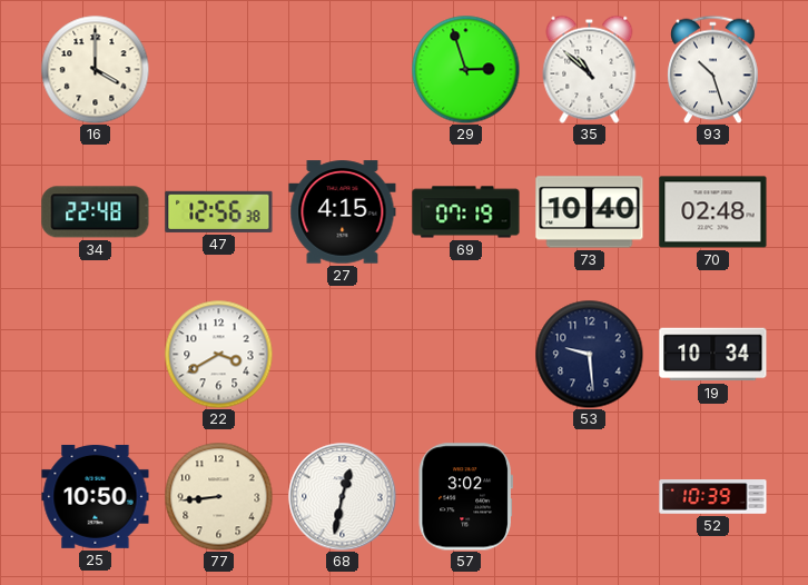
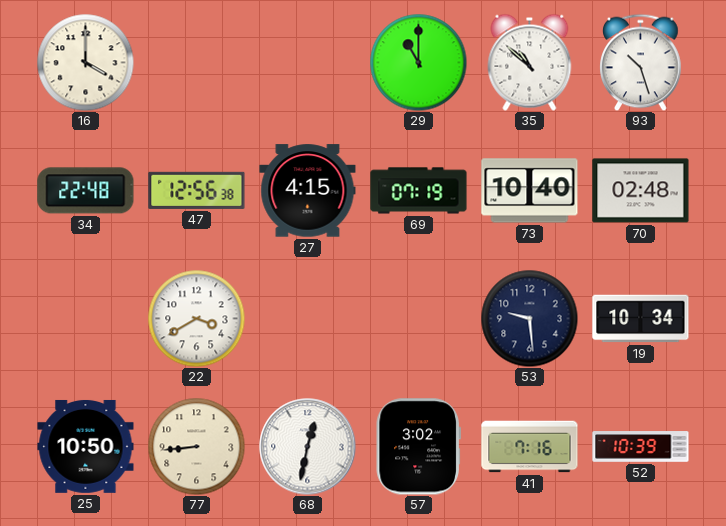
29: 2:57 -> 11:00 (418, 62)
41: none -> 7:16 (530, 447)
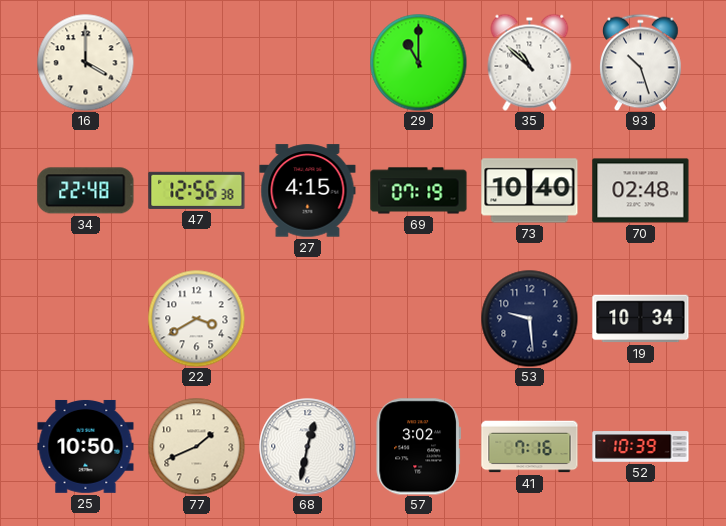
77: 8:44 -> 1:41 (196, 446)
